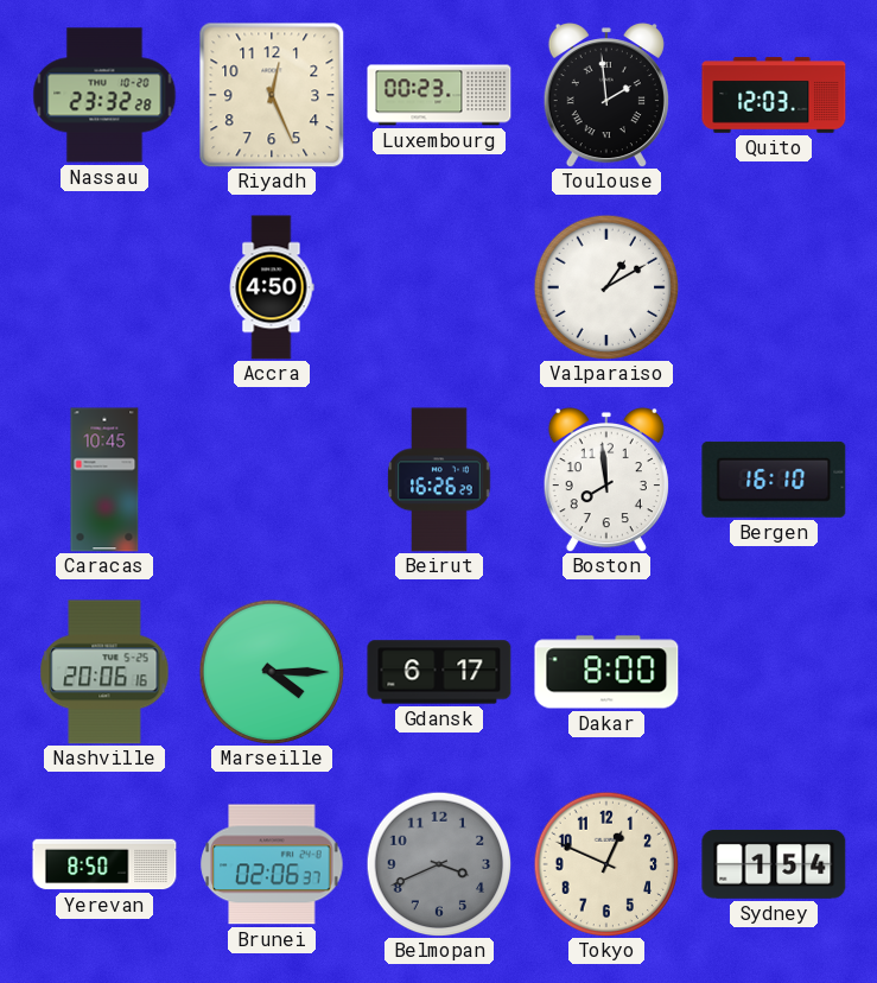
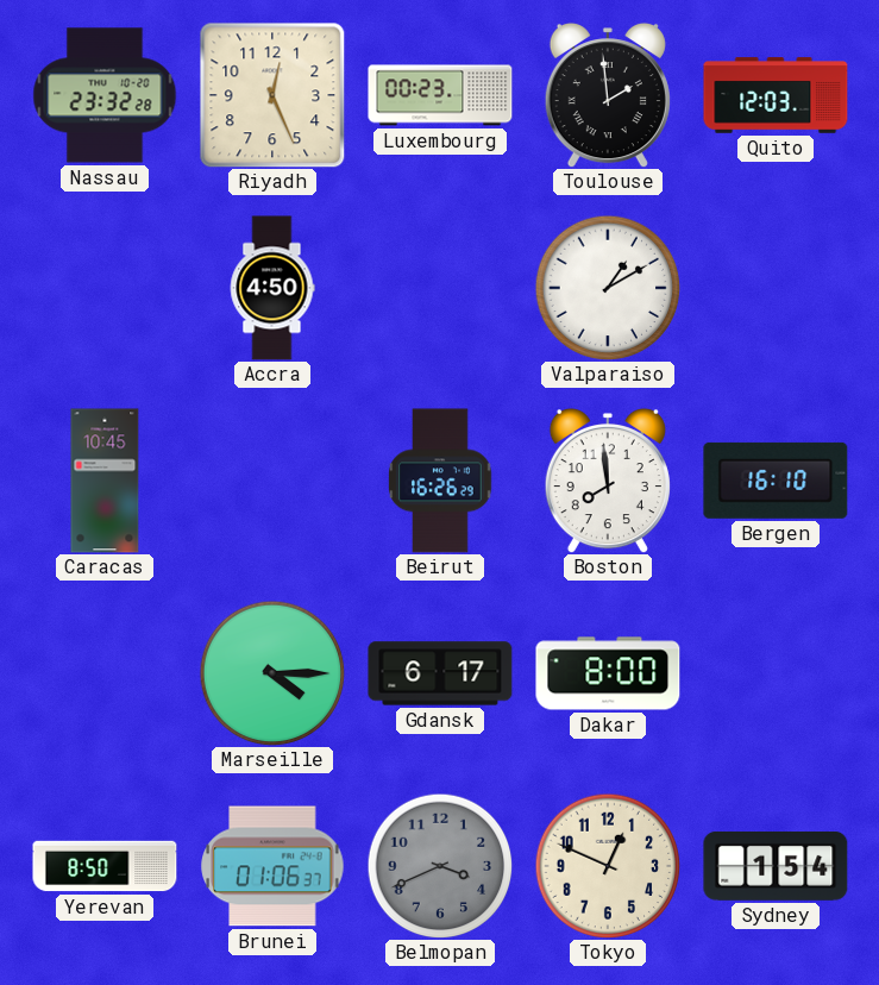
Nashville: 20:06 -> none (104, 672)
Brunei: 02:06 -> 01:06 (272, 866)
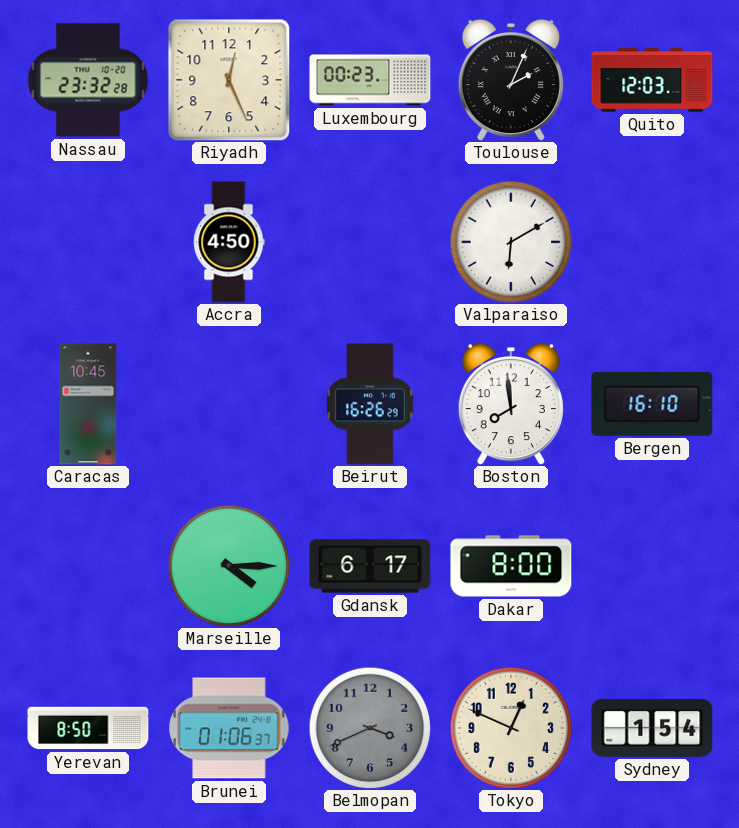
Toulouse: 1:59 -> 2:04 (511, 80)
Valparaiso: 1:10 -> 6:10 (511, 242)
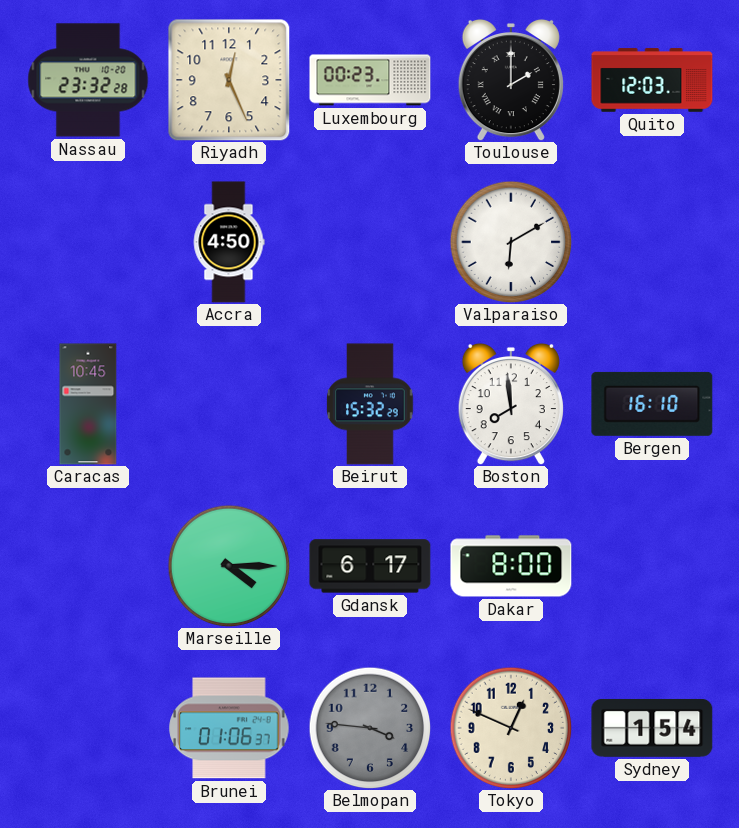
Toulouse: 2:04 -> 2:00 (511, 80)
Beirut: 16:26 -> 15:32 (370, 404)
Yerevan: 8:50 -> none (88, 728)
Belmopan: 3:41 -> 3:46 (370, 728)
